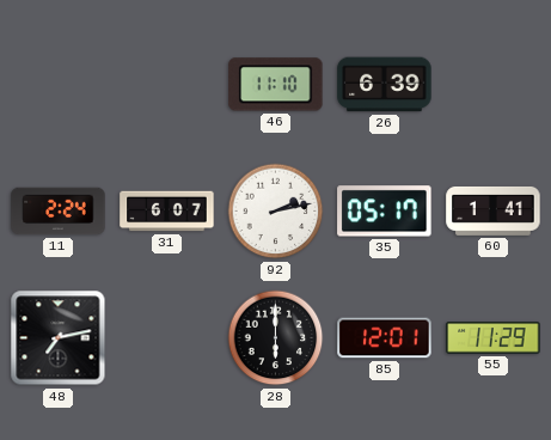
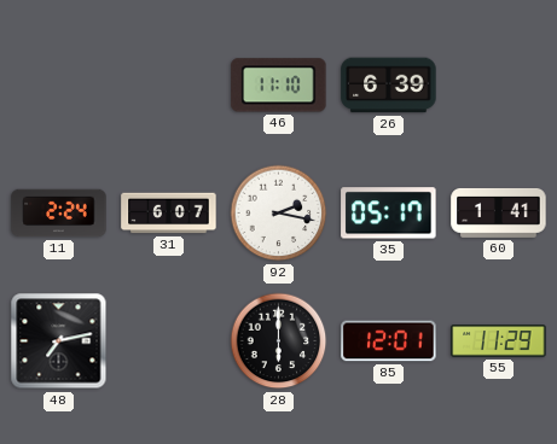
92: 2:13 -> 2:17 (279, 214)
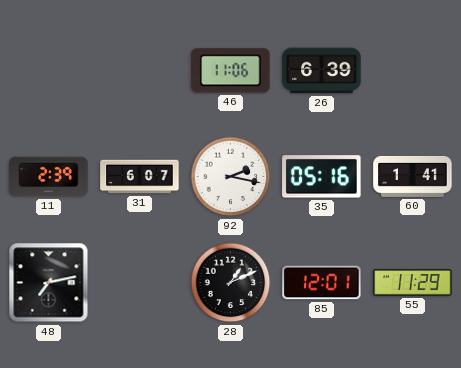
46: 11:10 -> 11:06 (231, 71)
11: 2:24 -> 2:39 (49, 177)
35: 05:17 -> 05:16 (322, 177)
28: 6:00 -> 1:11 (231, 283)
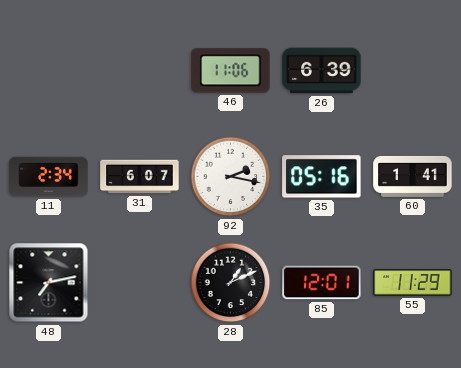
11: 2:39 -> 2:34 (49, 177)
